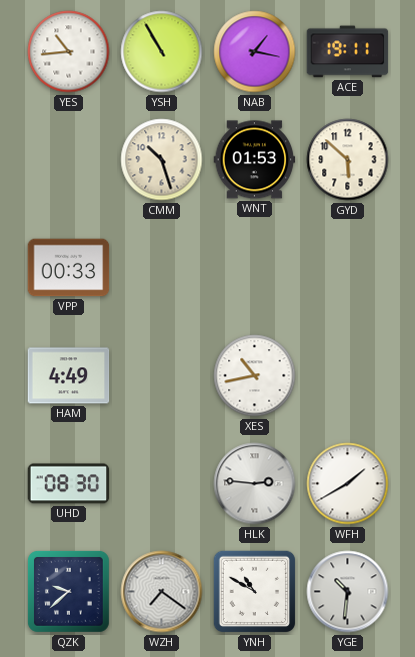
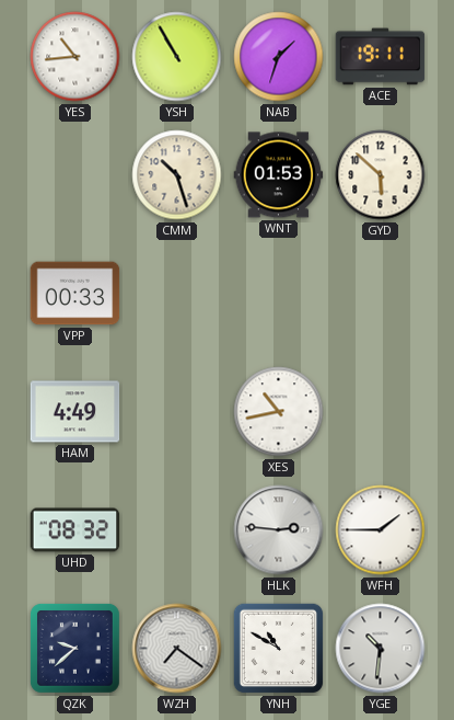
NAB: 1:17 -> 1:33 (279, 57)
UHD: 08:30 -> 08:32 (75, 530)
WFH: 1:40 -> 1:45 (381, 530)
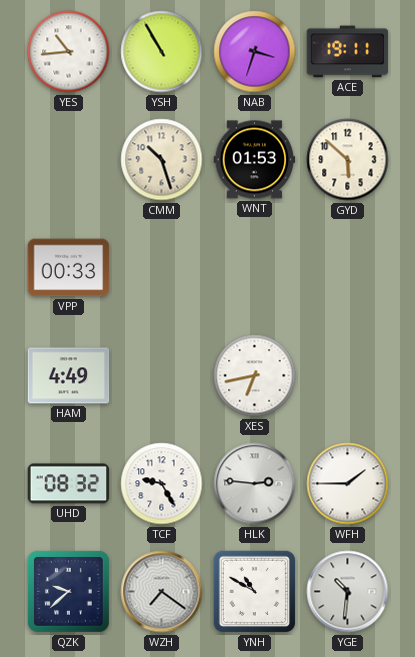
NAB: 1:33 -> 3:33 (255, 52)
XES: 10:43 -> 6:43 (255, 376)
TCF: none -> 9:25 (162, 484)
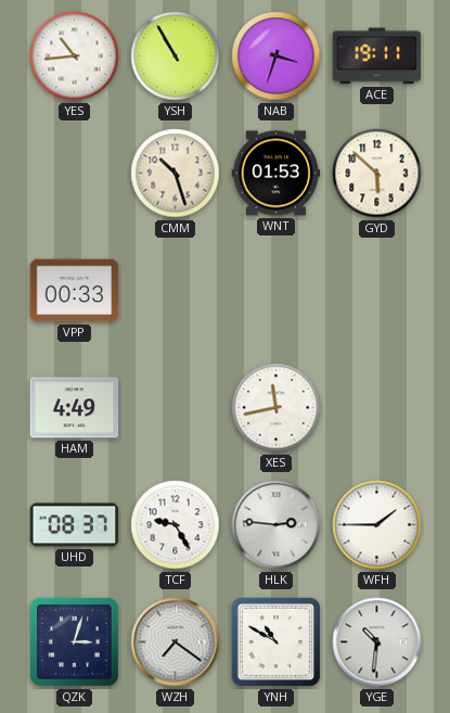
XES: 6:43 -> 11:43 (277, 408)
UHD: 08:32 -> 08:37 (75, 525)
QZK: 9:38 -> 3:03 (75, 642)
